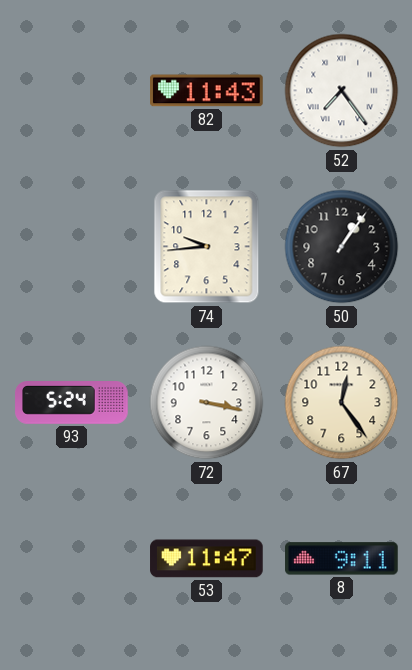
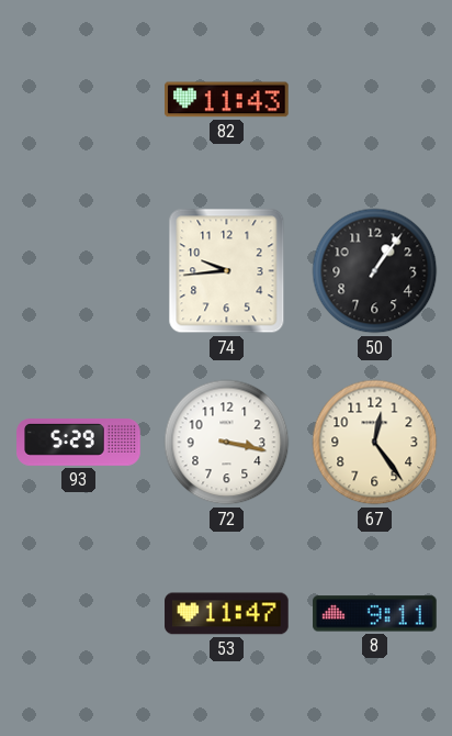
52: 7:24 -> none (342, 91)
93: 5:24 -> 5:29 (79, 443)
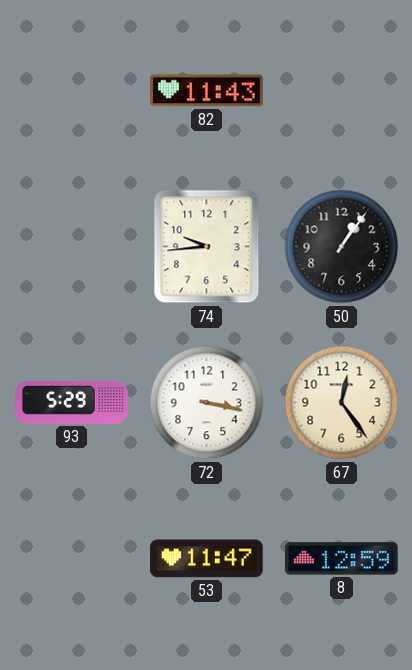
8: 9:11 -> 12:59 (342, 559)
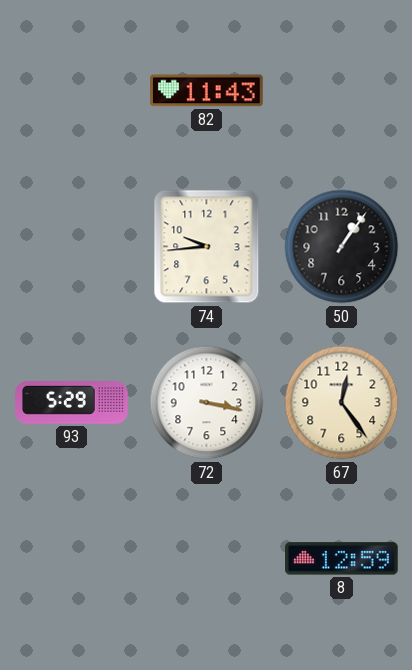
53: 11:47 -> none (207, 559)
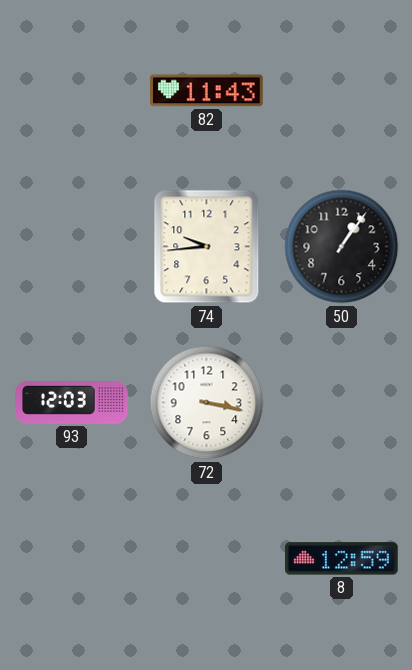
93: 5:29 -> 12:03 (72, 403)
67: 12:24 -> none (342, 403)
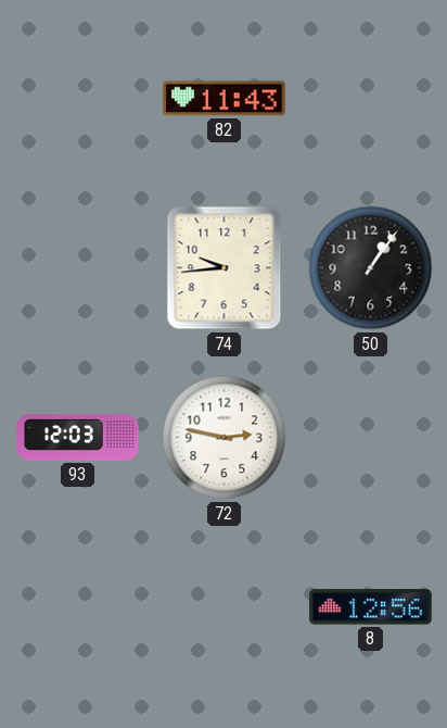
72: 3:17 -> 2:47 (225, 438)
8: 12:59 -> 12:56 (371, 607)
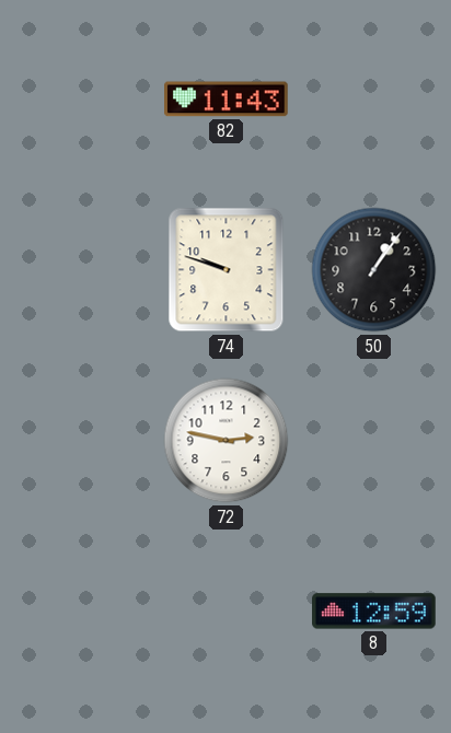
74: 9:44 -> 9:48 (227, 270)
93: 12:03 -> none (78, 438)
8: 12:56 -> 12:59 (374, 612)
